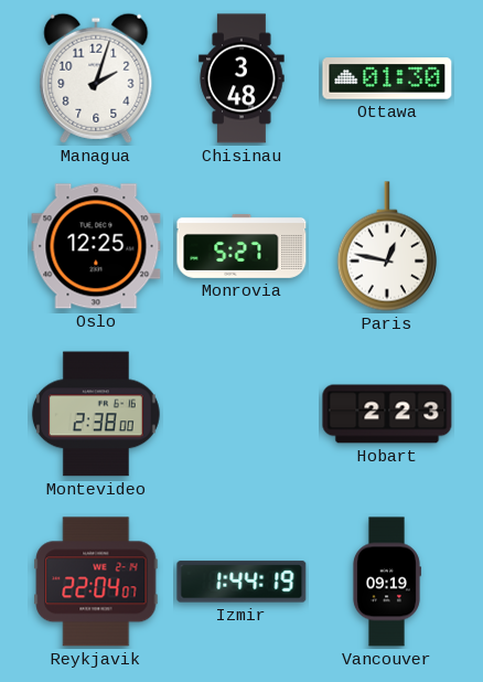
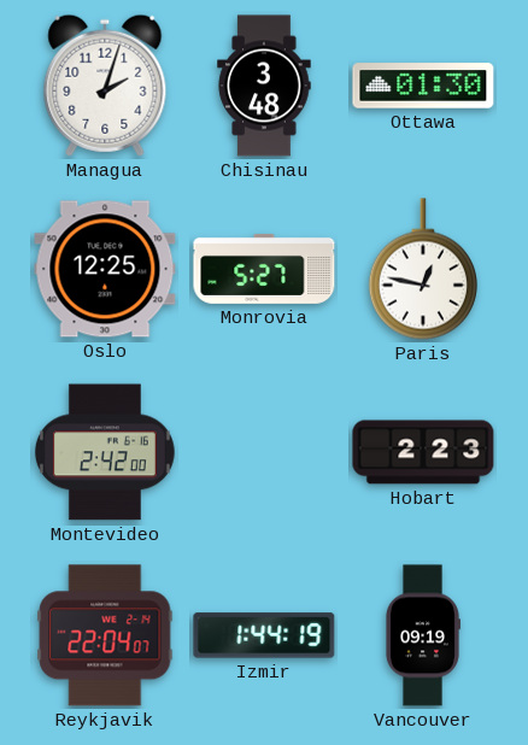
Montevideo: 2:38 -> 2:42 (105, 452)
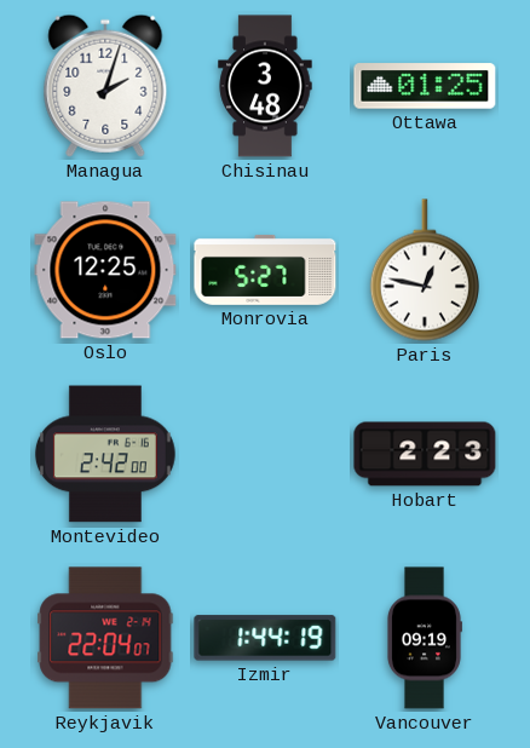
Ottawa: 01:30 -> 01:25 (425, 86)
